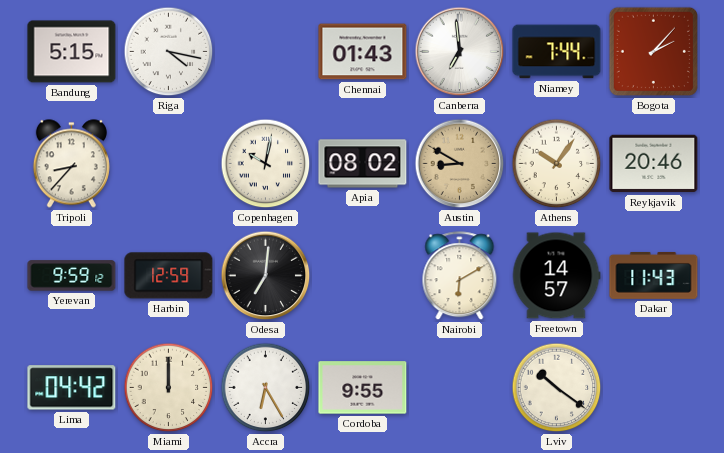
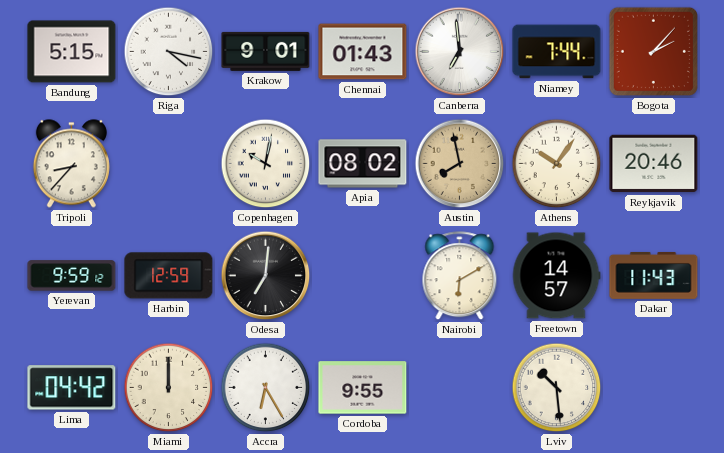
Krakow: none -> 9:01 (266, 51)
Austin: 8:50 -> 7:58 (460, 164)
Lviv: 10:21 -> 10:29 (557, 388)
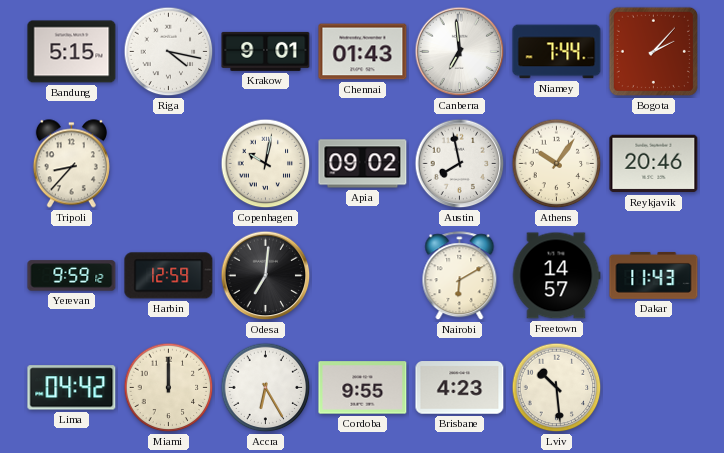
Apia: 08:02 -> 09:02 (363, 164)
Austin dial: champagne -> white (460, 164)
Brisbane: none -> 4:23 (460, 388)
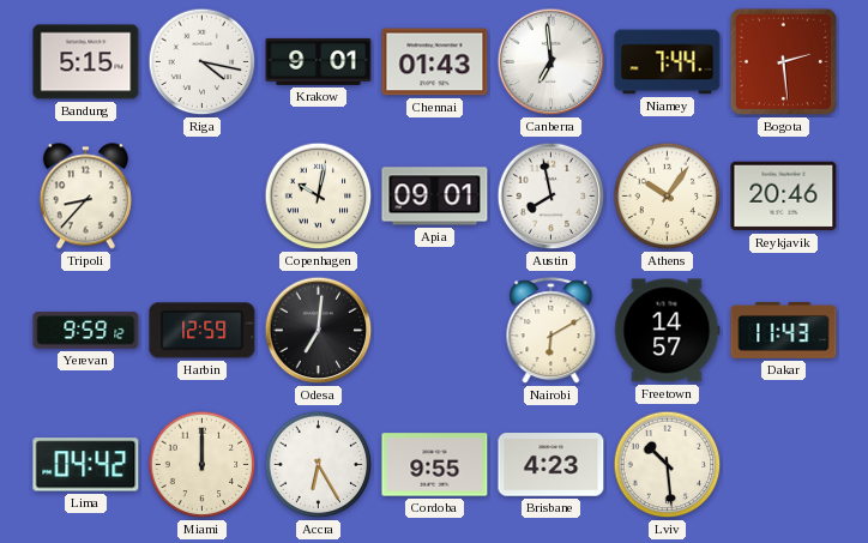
Bogota: 2:07 -> 2:29 (783, 61)
Apia: 09:02 -> 09:01 (435, 197)
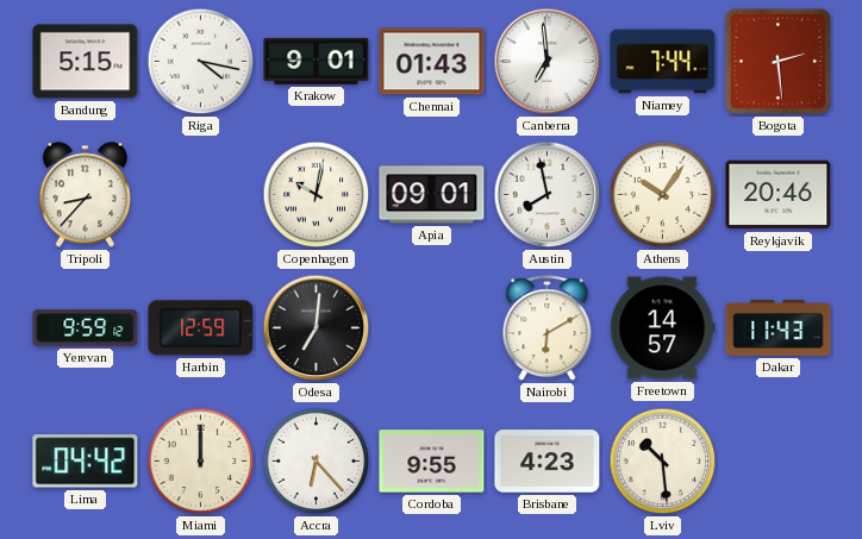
Accra: 6:25 -> 6:23 (317, 462)
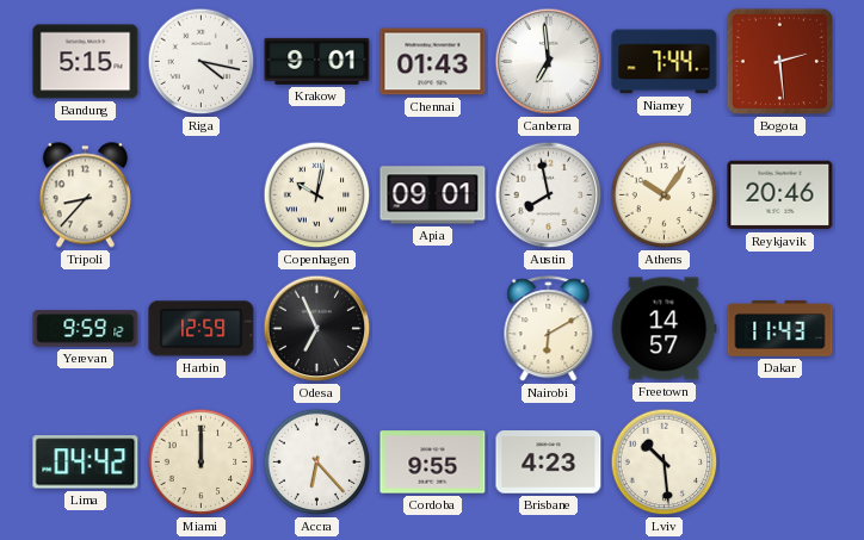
Odesa: 7:01 -> 6:56 (317, 329)
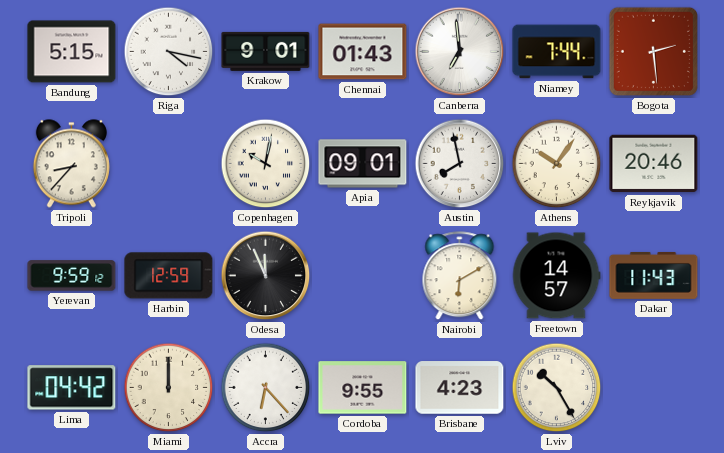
Odesa: 6:56 -> 11:56 (266, 276)
Lviv: 10:29 -> 10:25 (557, 388)
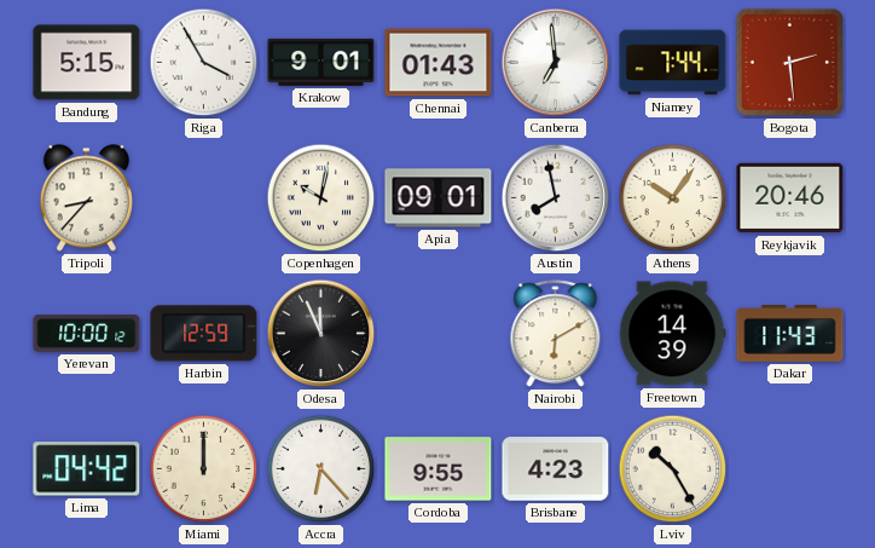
Riga: 4:17 -> 3:55 (204, 63)
Yerevan: 9:59 -> 10:00 (87, 334)
Freetown: 14:57 -> 14:39 (672, 334)
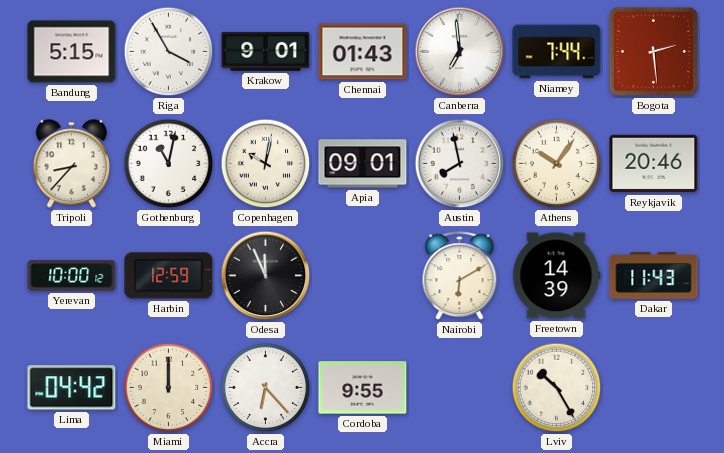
Gothenburg: none -> 11:02 (169, 164)
Brisbane: 4:23 -> none (556, 469)
